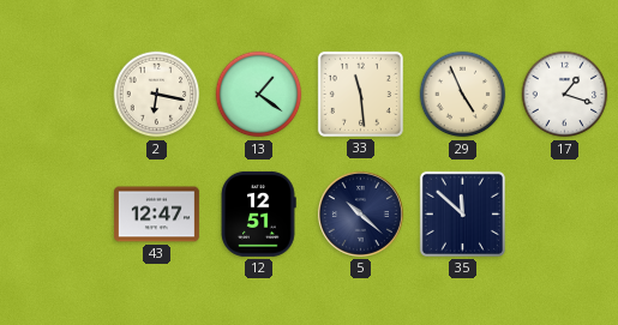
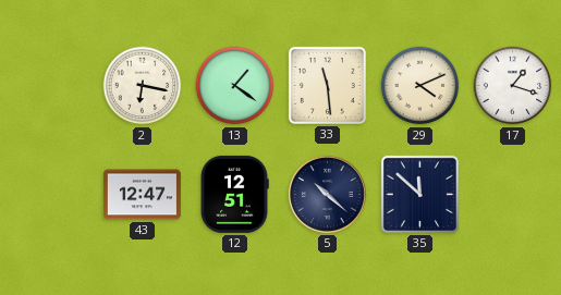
29: 4:56 -> 4:11 (420, 86)
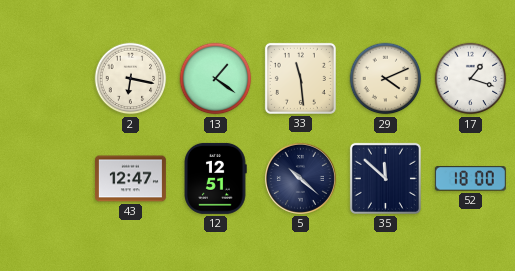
52: none -> 18:00 (470, 179)
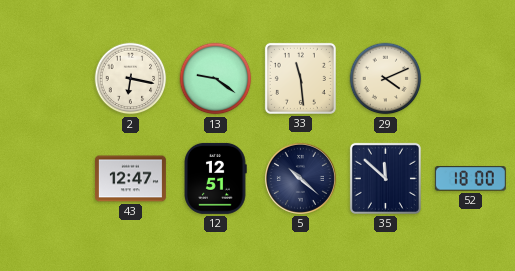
13: 1:21 -> 9:21 (216, 79)
17: 1:18 -> none (471, 79)
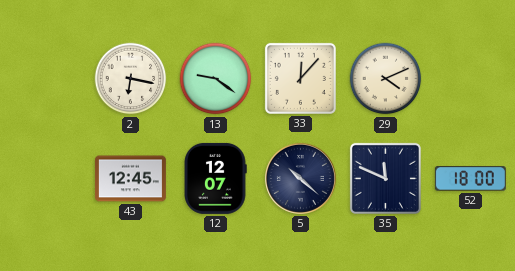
33: 11:29 -> 12:07 (300, 78)
43: 12:47 -> 12:45 (130, 179)
12: 12:51 -> 12:07 (215, 178)
35: 11:52 -> 11:49 (385, 178)
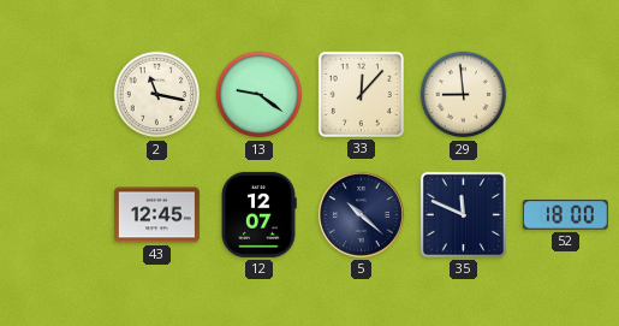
2: 6:17 -> 11:17 (157, 95)
29: 4:11 -> 8:59 (464, 95)
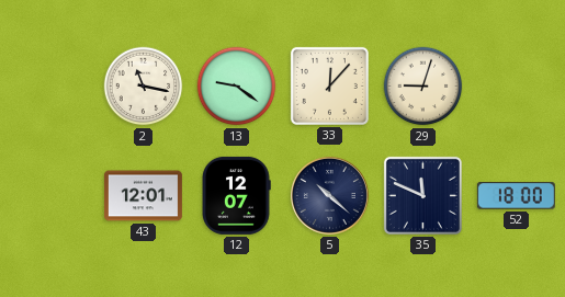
29: 8:59 -> 9:03 (423, 87)
43: 12:45 -> 12:01 (143, 196)
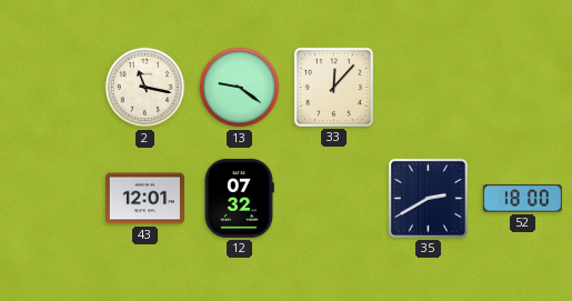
29: 9:03 -> none (423, 87)
12: 12:07 -> 07:32 (239, 198)
5: 10:22 -> none (329, 195)
35: 11:49 -> 2:40 (428, 198)
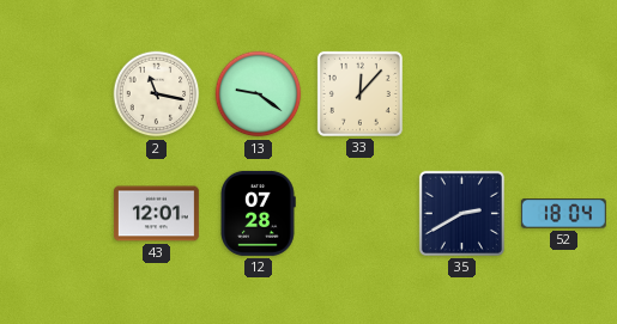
12: 07:32 -> 07:28 (258, 213)
52: 18:00 -> 18:04 (563, 214)
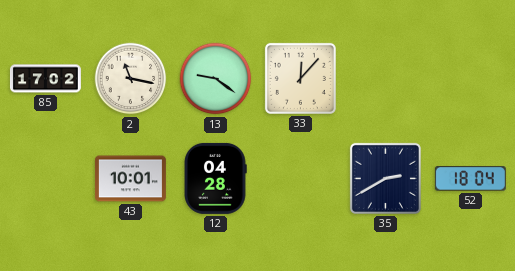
85: none -> 17:02 (45, 79)
43: 12:01 -> 10:01 (130, 179)
12: 07:28 -> 04:28 (215, 178)
